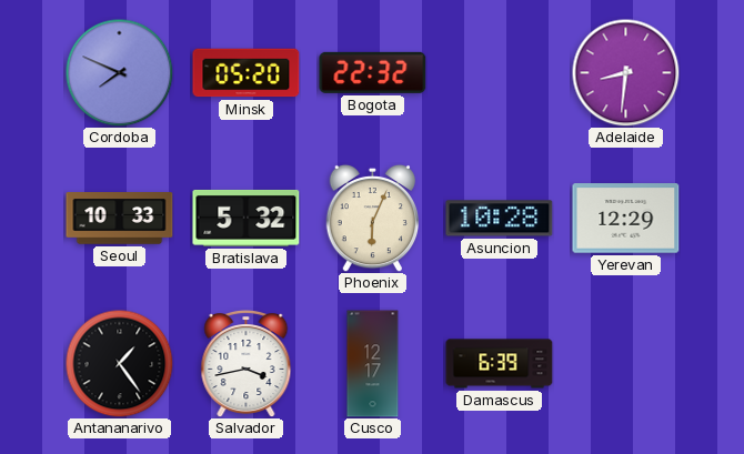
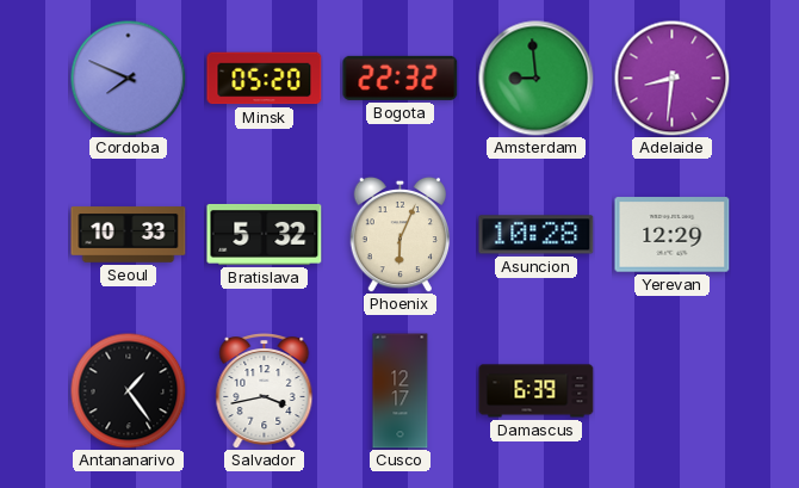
Amsterdam: none -> 8:59 (537, 79)
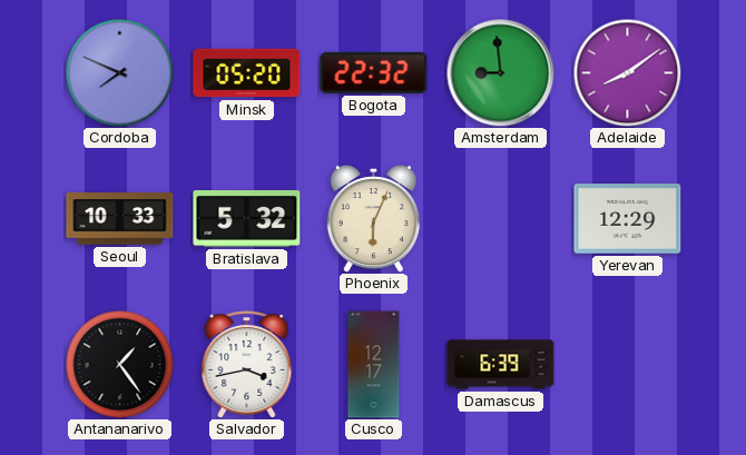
Adelaide: 8:31 -> 8:09 (627, 72)
Asuncion: 10:28 -> none (537, 235)
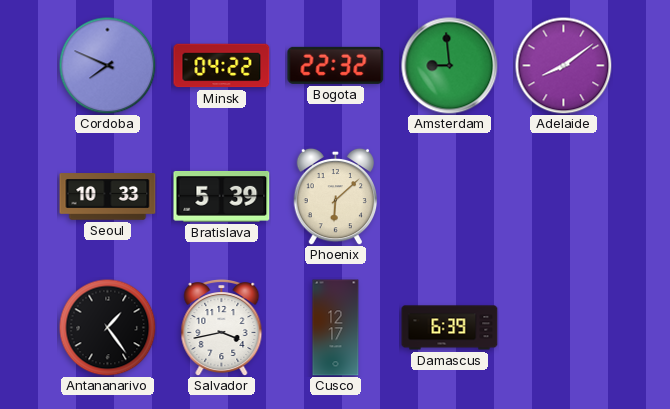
Minsk: 05:20 -> 04:22 (222, 66)
Bratislava: 5:32 -> 5:39 (222, 197)
Phoenix: 6:04 -> 6:08 (336, 196)
Yerevan: 12:29 -> none (628, 219)
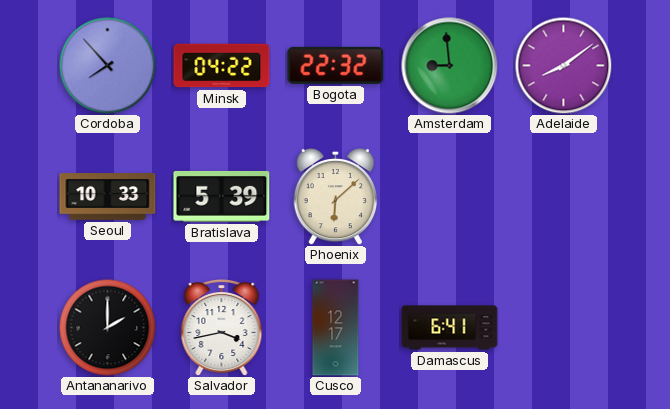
Cordoba: 7:49 -> 7:53 (107, 65)
Antananarivo: 1:24 -> 2:00 (107, 327)
Damascus: 6:39 -> 6:41 (450, 328)
